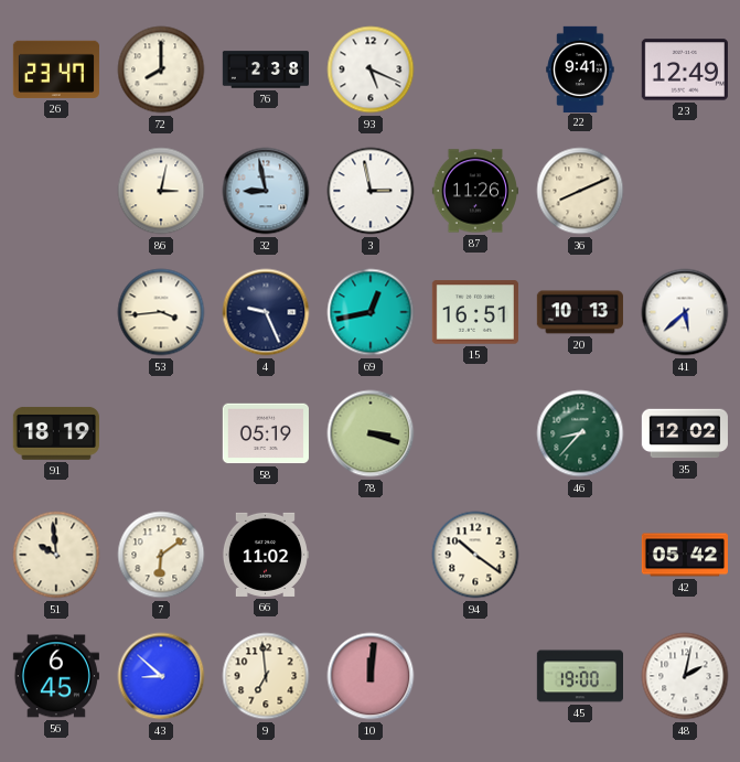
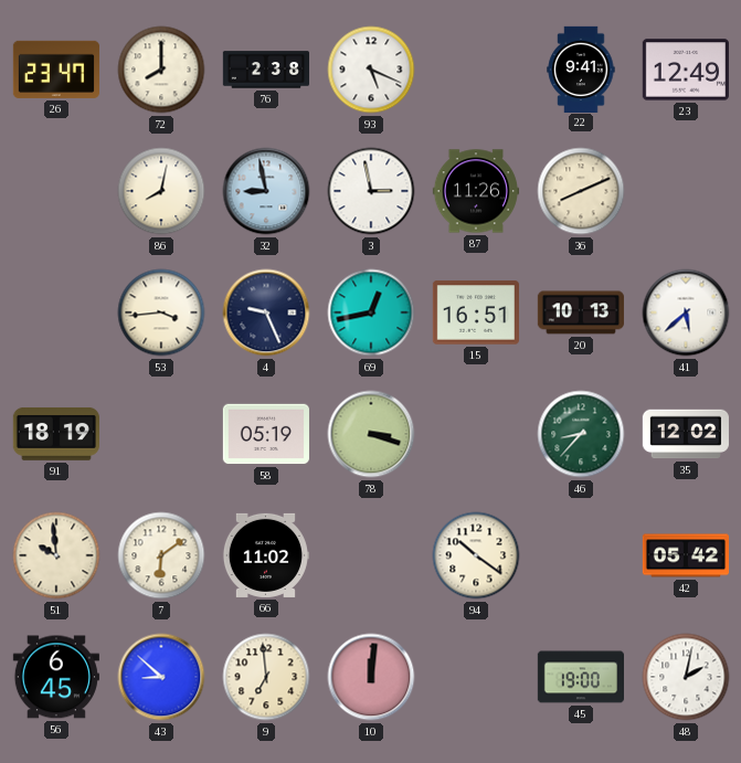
86: 3:02 -> 8:02 (161, 191)
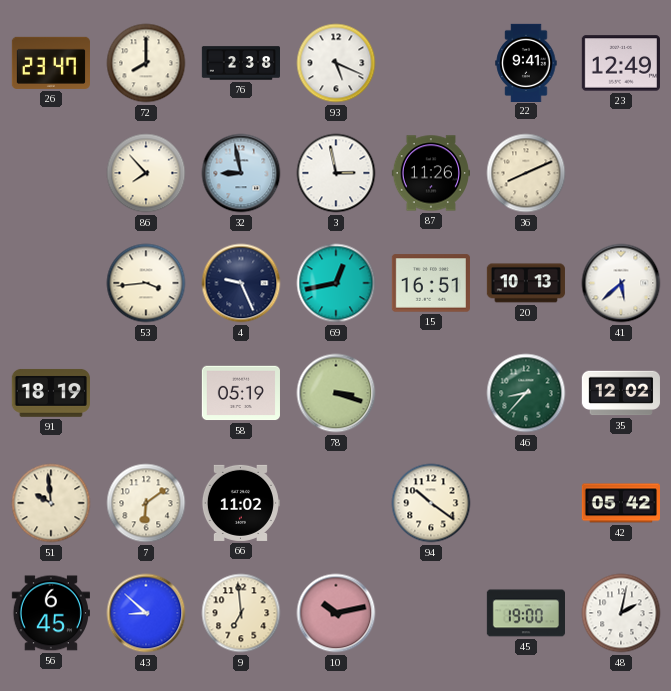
86: 8:02 -> 7:53 (146, 173)
10: 12:01 -> 10:13 (336, 613)
